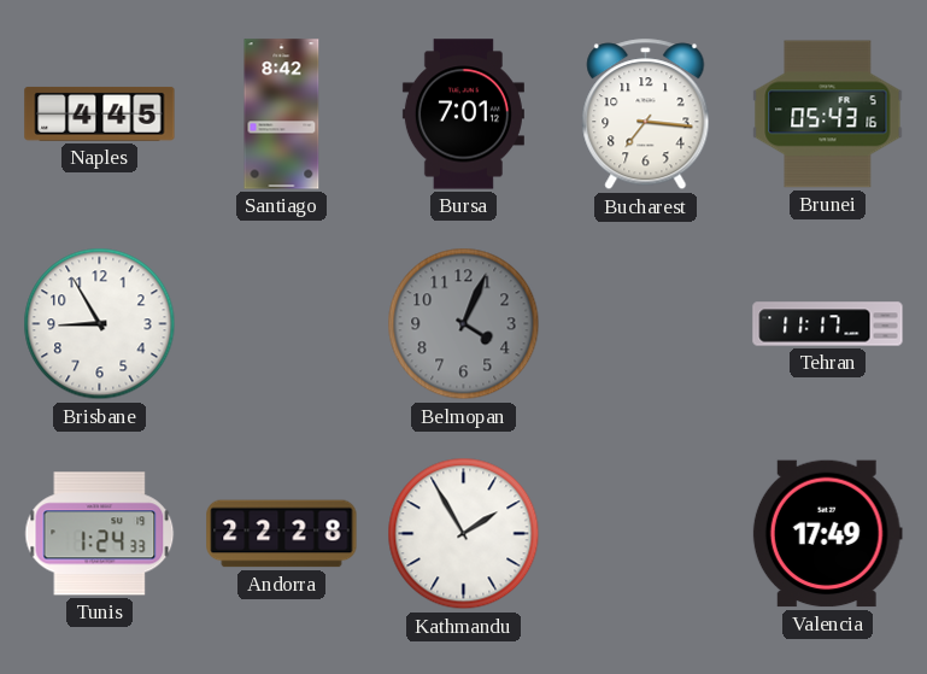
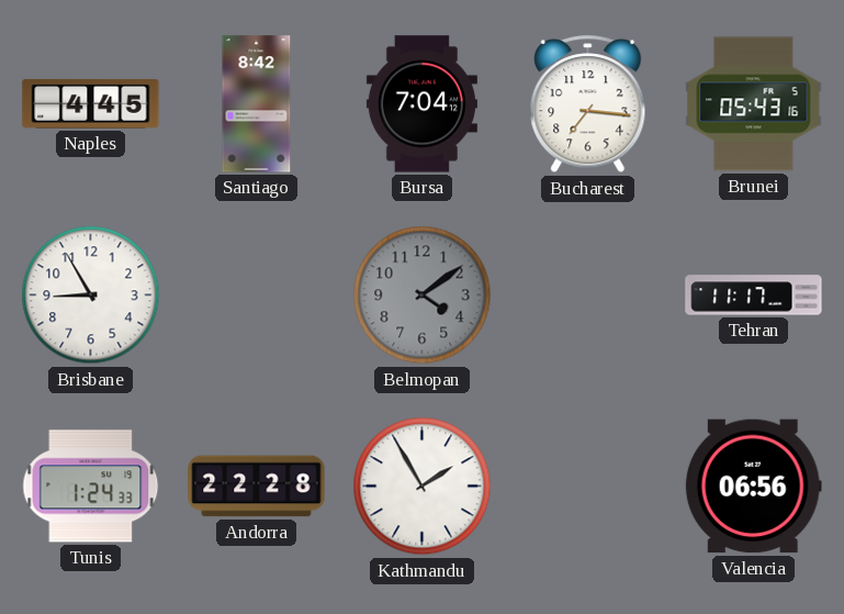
Bursa: 7:01 -> 7:04 (421, 104)
Belmopan: 4:04 -> 4:09 (423, 295)
Valencia: 17:49 -> 06:56 (753, 487)
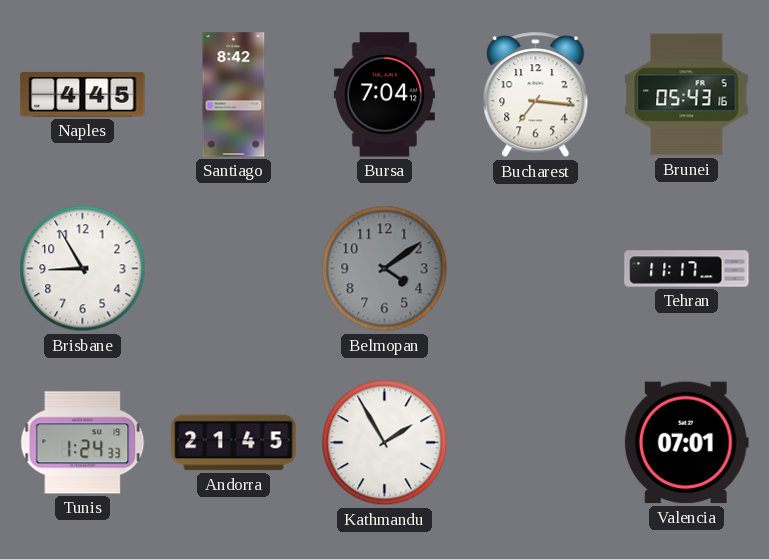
Andorra: 22:28 -> 21:45 (234, 443)
Valencia: 06:56 -> 07:01 (686, 443)
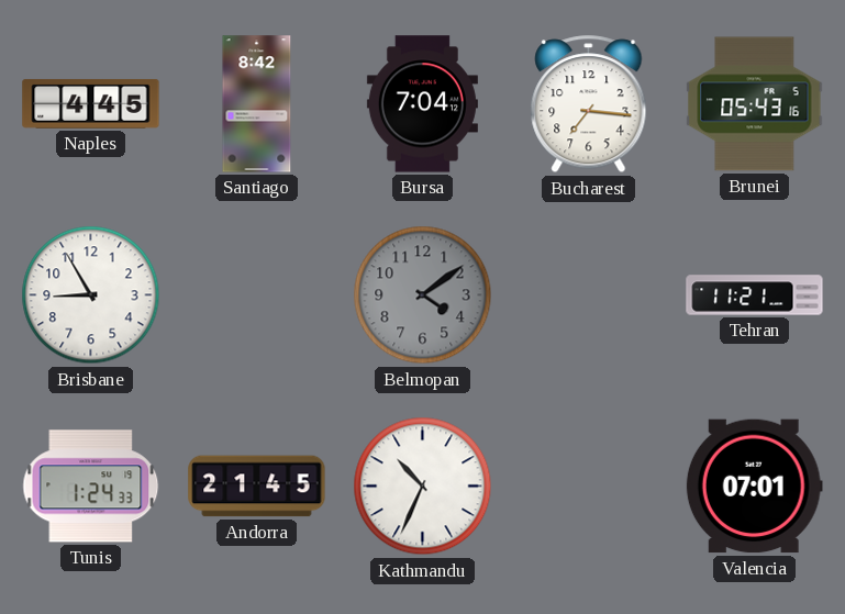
Tehran: 11:17 -> 11:21 (755, 295)
Kathmandu: 1:55 -> 10:34 (423, 487)
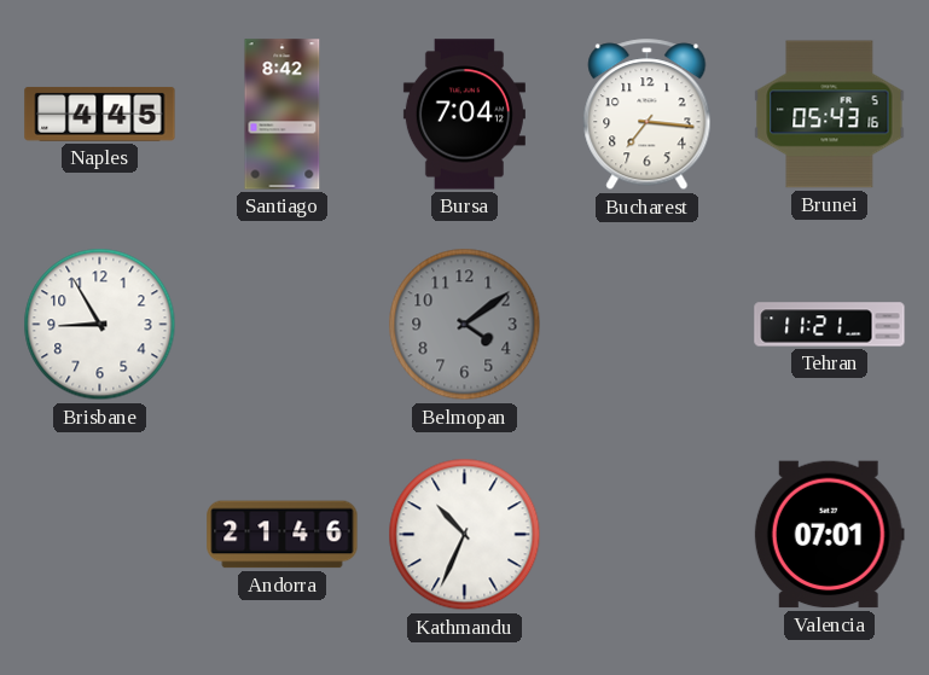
Tunis: 1:24 -> none (91, 487)
Andorra: 21:45 -> 21:46 (283, 535)
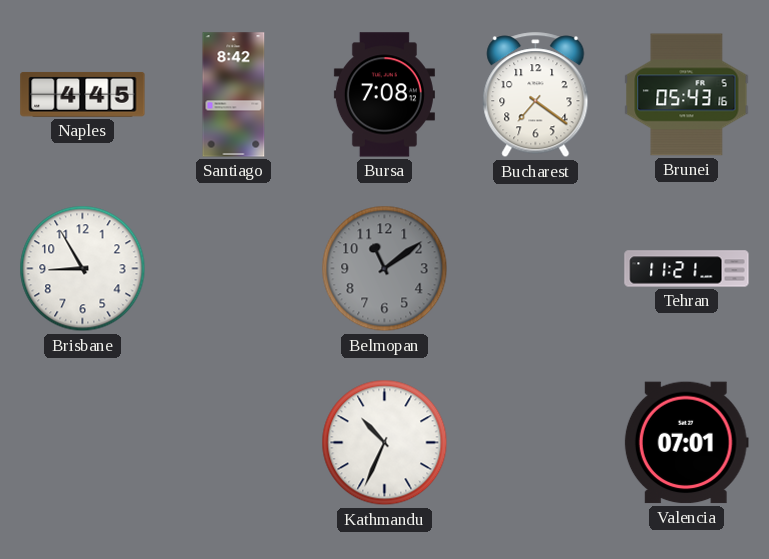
Bursa: 7:04 -> 7:08 (384, 95)
Bucharest: 7:16 -> 7:21 (536, 95)
Belmopan: 4:09 -> 11:09 (385, 269)
Andorra: 21:46 -> none (283, 535)
